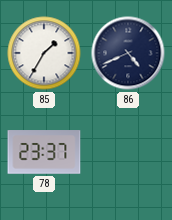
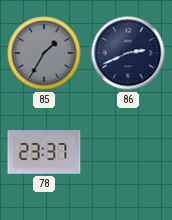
85 dial: white -> grey (44, 53)
86: 4:41 -> 2:41 (128, 53)
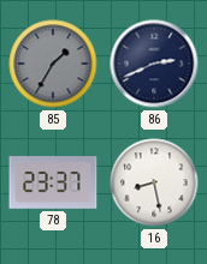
16: none -> 8:28 (154, 182)
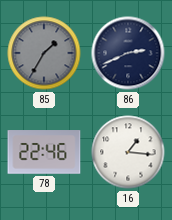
78: 23:37 -> 22:46 (44, 152)
16: 8:28 -> 1:16 (128, 152)
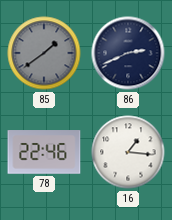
85: 1:35 -> 1:39 (44, 53)
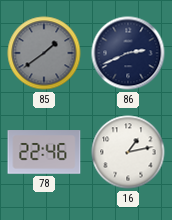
16: 1:16 -> 1:13 (128, 152)
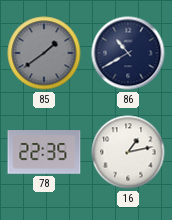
86: 2:41 -> 10:40 (128, 53)
78: 22:46 -> 22:35 (44, 152)
